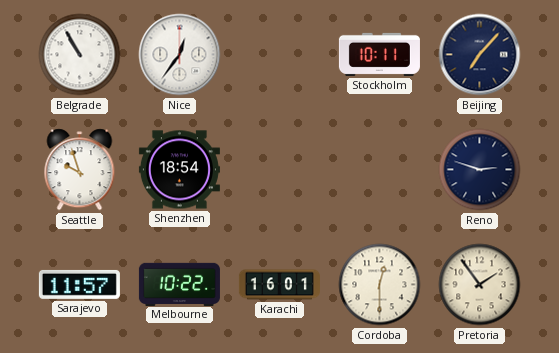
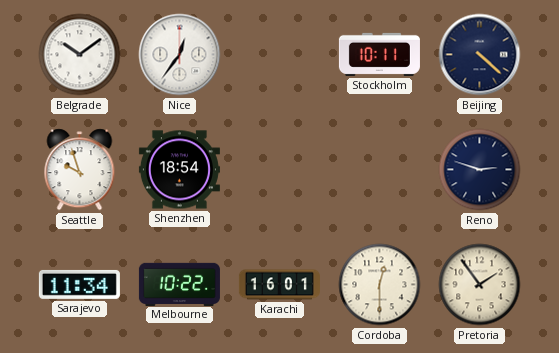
Belgrade: 10:55 -> 10:09 (80, 55)
Beijing: 7:07 -> 4:22 (480, 55)
Sarajevo: 11:57 -> 11:34 (79, 284)
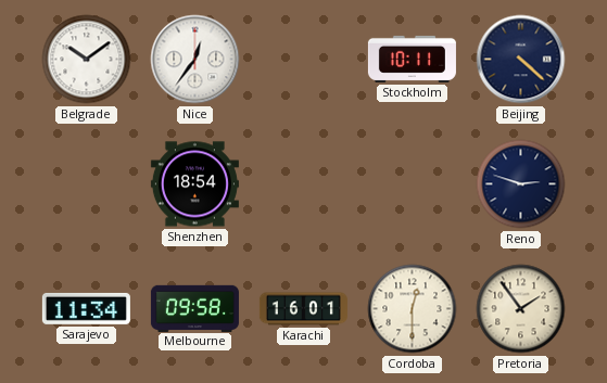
Seattle: 9:57 -> none (80, 170)
Melbourne: 10:22 -> 09:58 (194, 308)
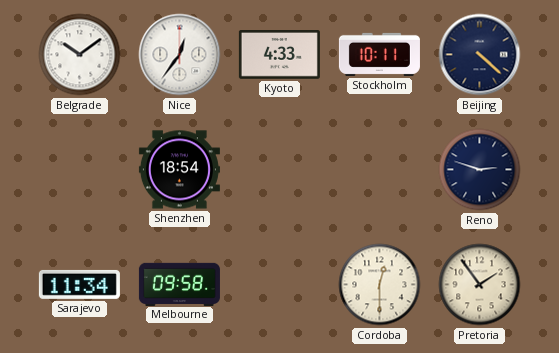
Kyoto: none -> 4:33 (279, 55)
Karachi: 16:01 -> none (303, 309)
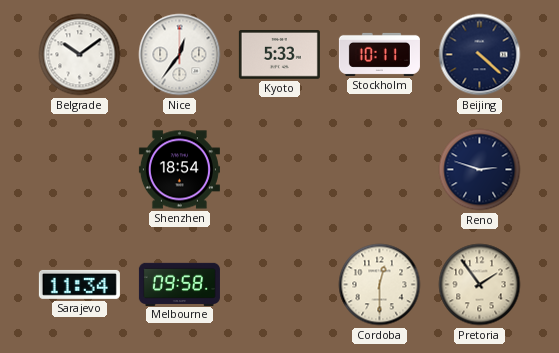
Kyoto: 4:33 -> 5:33 (279, 55)
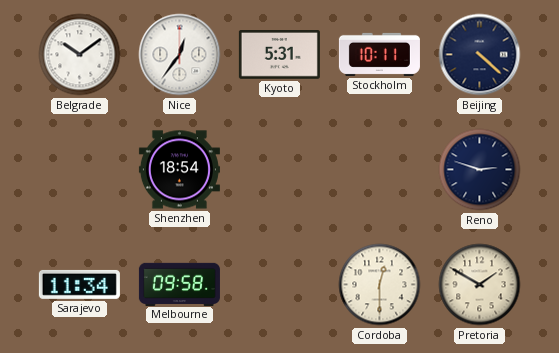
Kyoto: 5:33 -> 5:31 (279, 55)
Pretoria: 1:54 -> 1:50 (480, 285)
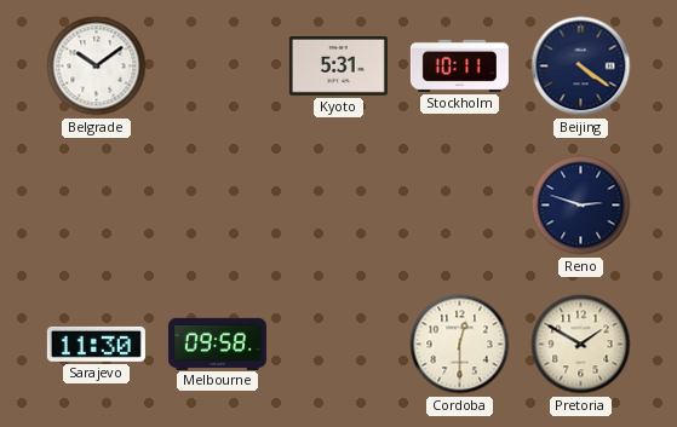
Nice: 12:36 -> none (180, 55)
Beijing: 4:22 -> 4:21 (581, 67)
Shenzhen: 18:54 -> none (179, 170)
Sarajevo: 11:34 -> 11:30 (96, 344)
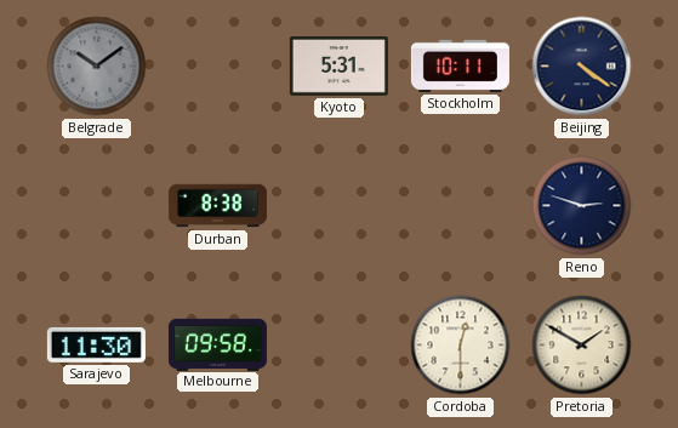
Belgrade dial: white -> grey (97, 67)
Durban: none -> 8:38 (217, 206)
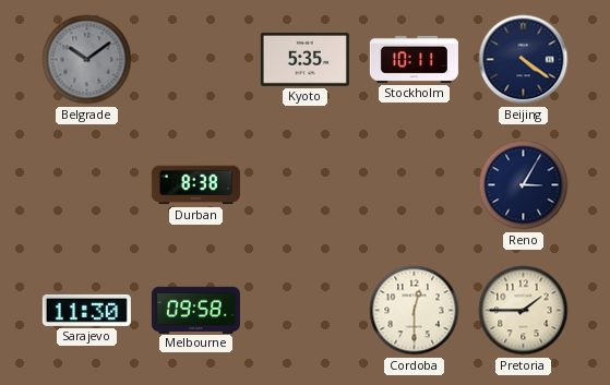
Kyoto: 5:31 -> 5:35 (304, 60)
Reno: 2:48 -> 3:05 (524, 185)
Pretoria: 1:50 -> 1:45 (524, 311)
